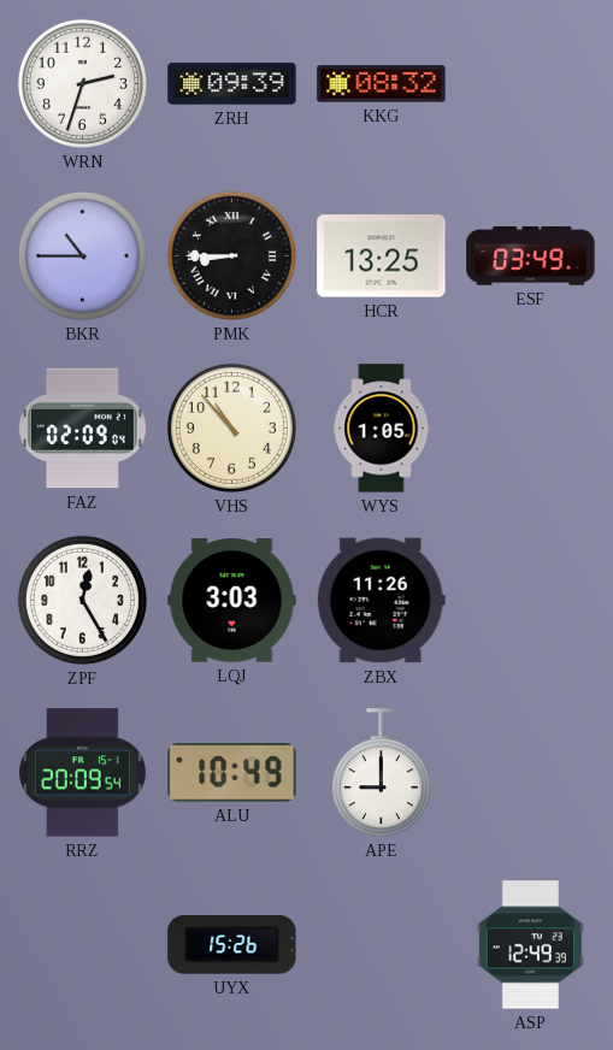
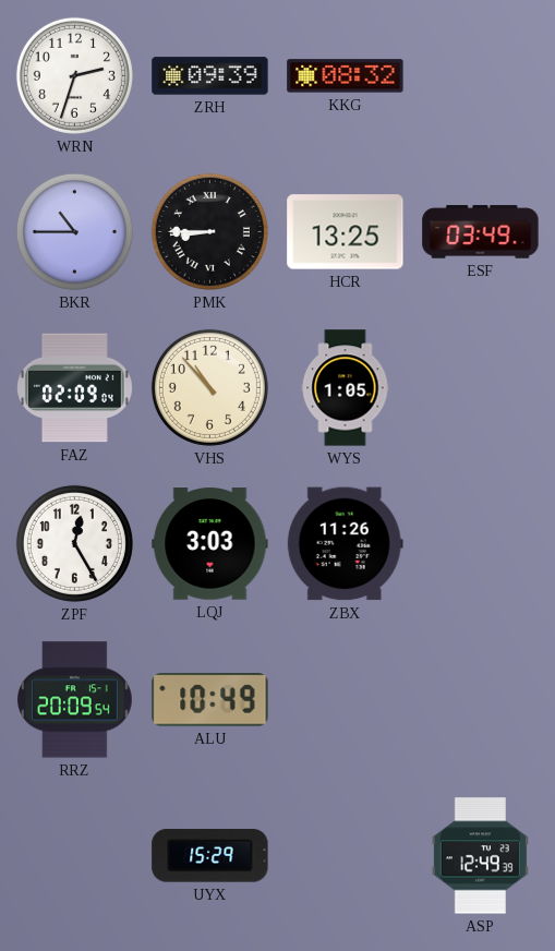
APE: 9:00 -> none (381, 773)
UYX: 15:26 -> 15:29 (210, 856)
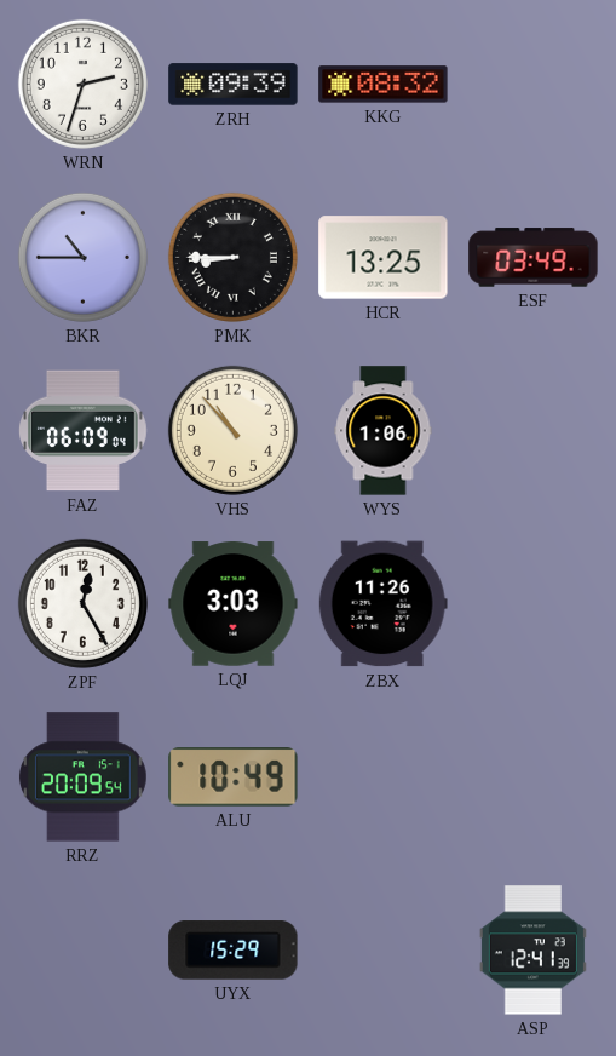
FAZ: 02:09 -> 06:09 (84, 431)
WYS: 1:05 -> 1:06 (384, 431)
ASP: 12:49 -> 12:41 (532, 951)
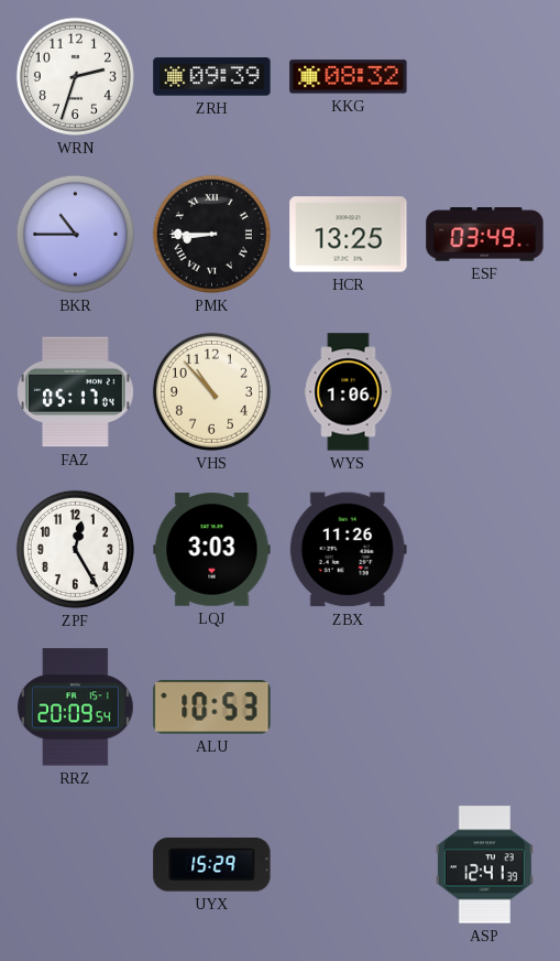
FAZ: 06:09 -> 05:17 (76, 392)
ALU: 10:49 -> 10:53 (212, 708)
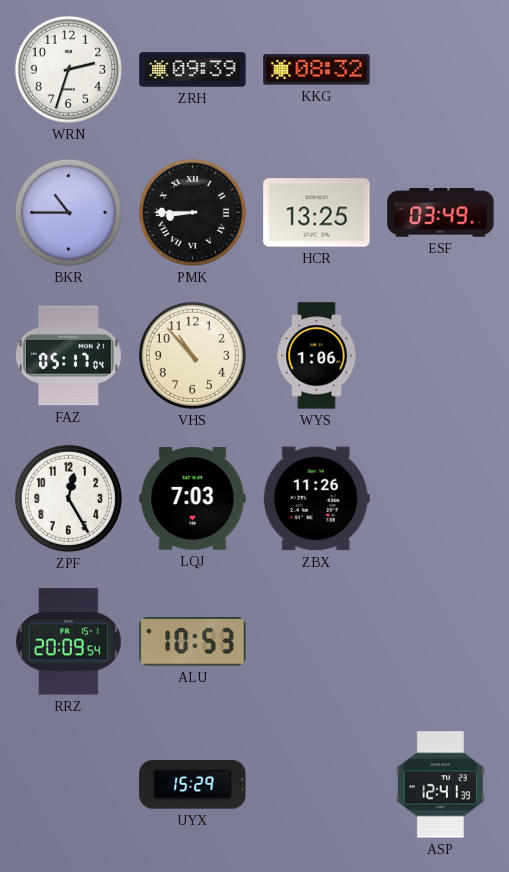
LQJ: 3:03 -> 7:03 (193, 499)
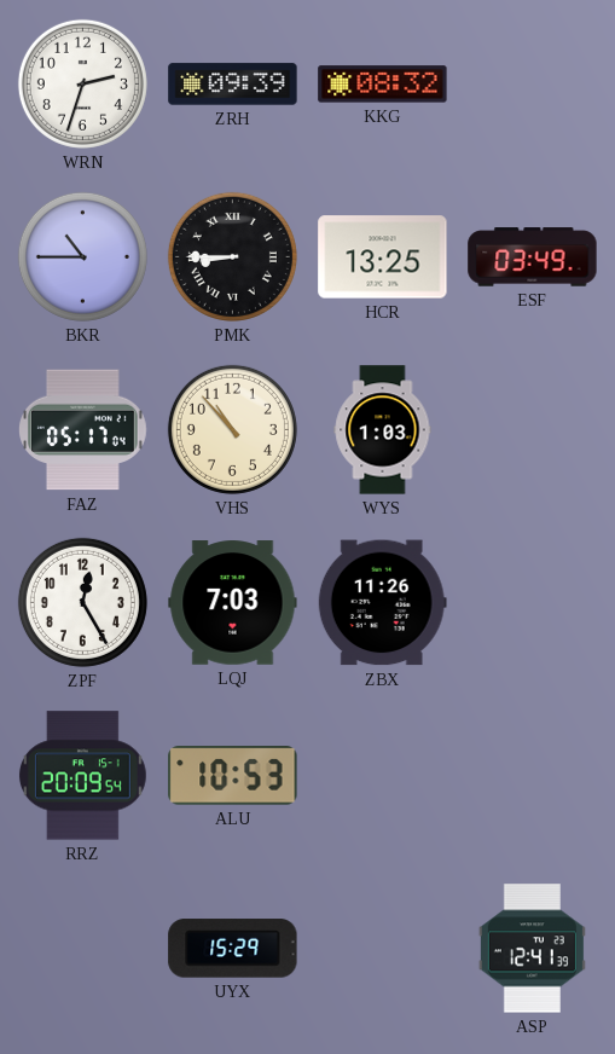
WYS: 1:06 -> 1:03 (383, 430)
